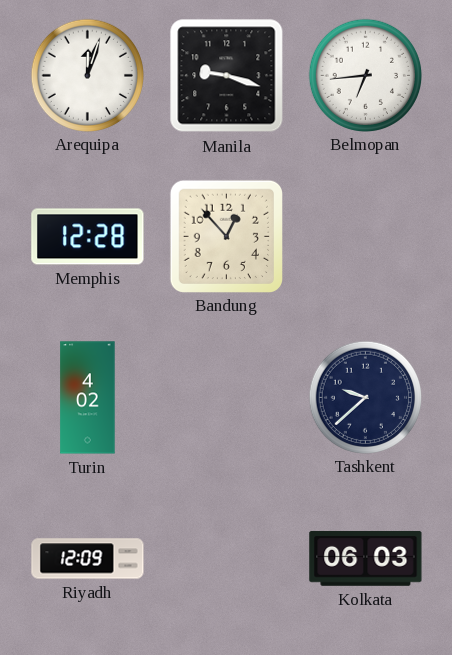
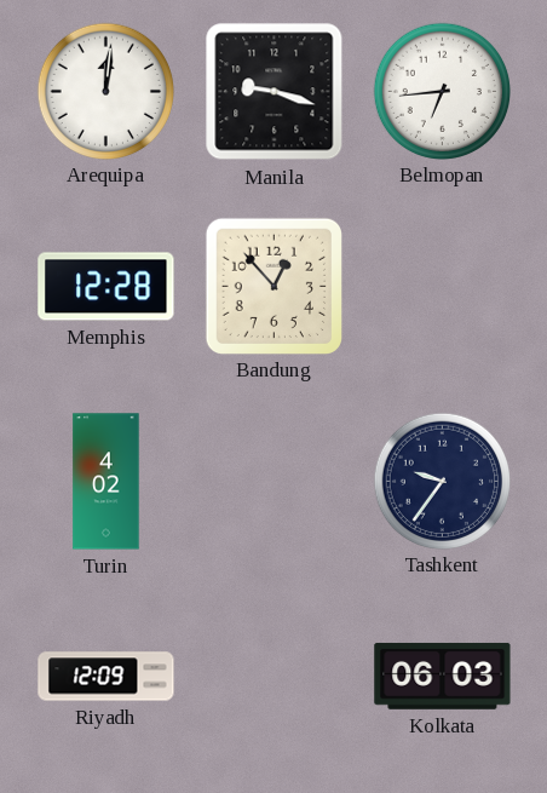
Arequipa: 12:03 -> 12:01 (105, 91)
Tashkent: 9:38 -> 9:36 (442, 481)
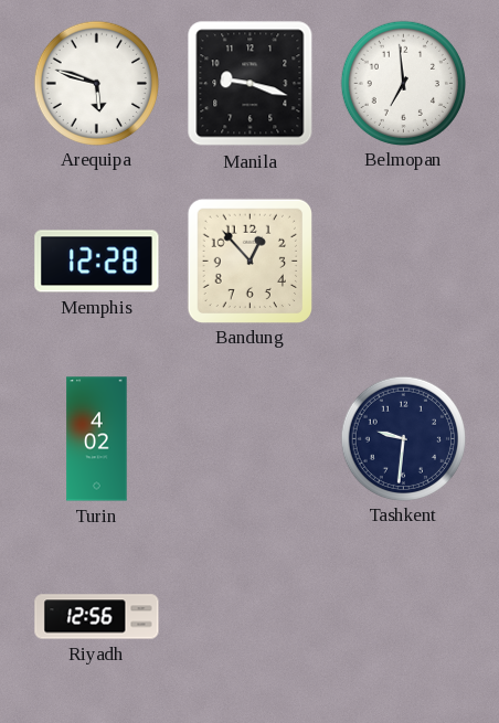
Arequipa: 12:01 -> 5:48 (96, 83)
Belmopan: 6:44 -> 6:59 (403, 83)
Tashkent: 9:36 -> 9:31 (403, 438)
Riyadh: 12:09 -> 12:56 (97, 617)
Kolkata: 06:03 -> none (443, 676)
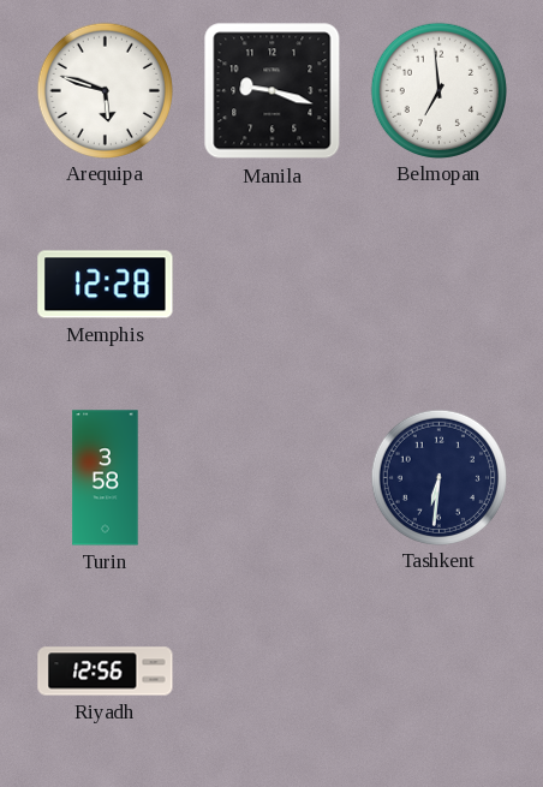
Bandung: 12:53 -> none (250, 261)
Turin: 4:02 -> 3:58 (106, 478)
Tashkent: 9:31 -> 6:31 (438, 477)
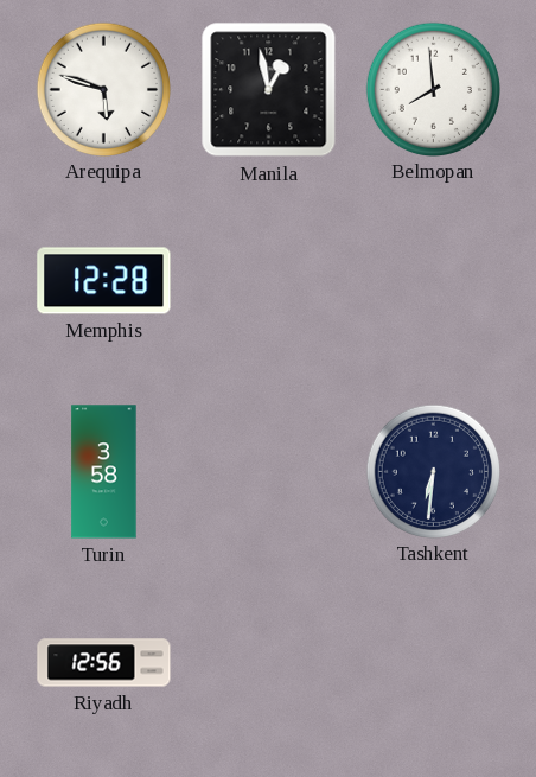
Manila: 9:18 -> 12:58 (269, 90)
Belmopan: 6:59 -> 7:59 (433, 89)
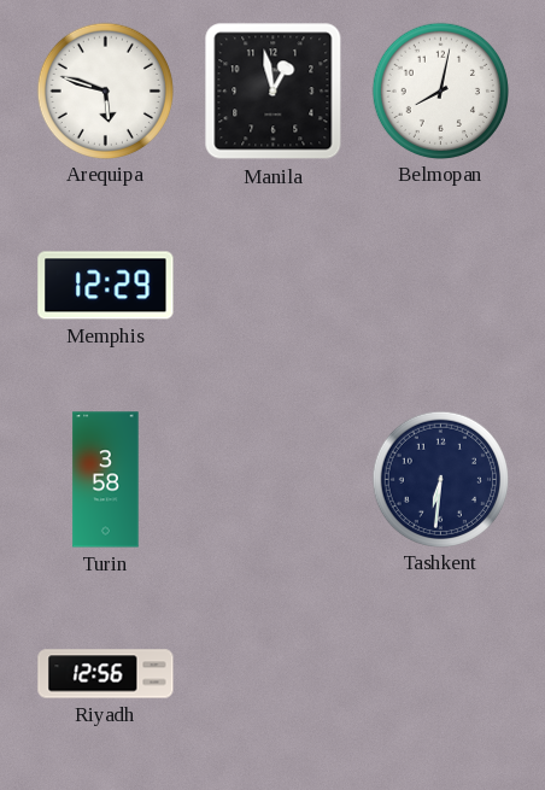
Belmopan: 7:59 -> 8:02 (440, 90)
Memphis: 12:28 -> 12:29 (106, 286)
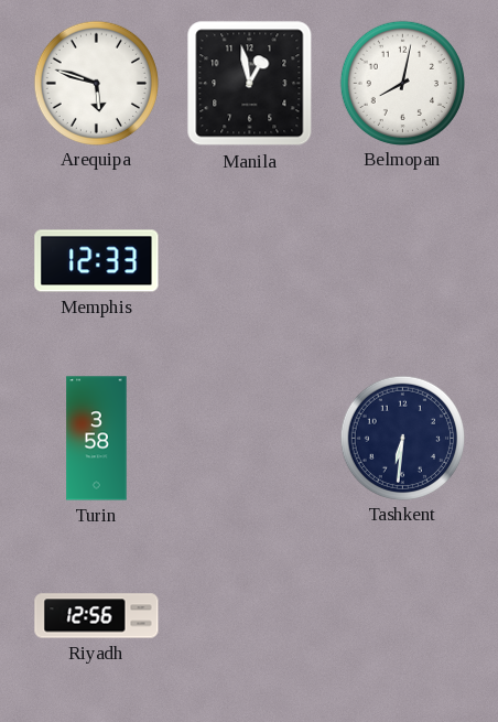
Memphis: 12:29 -> 12:33 (97, 261)
